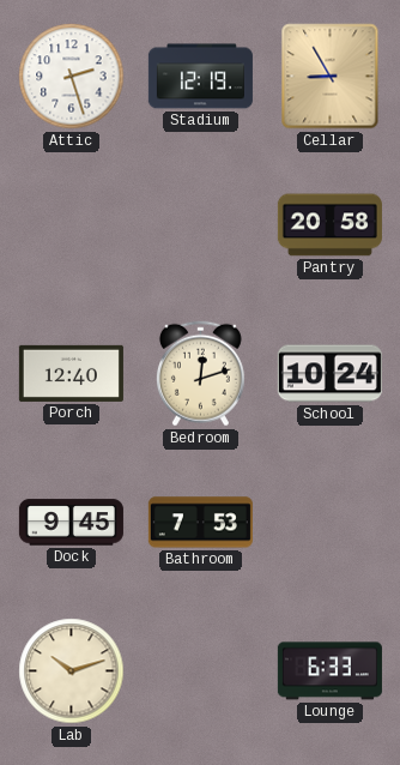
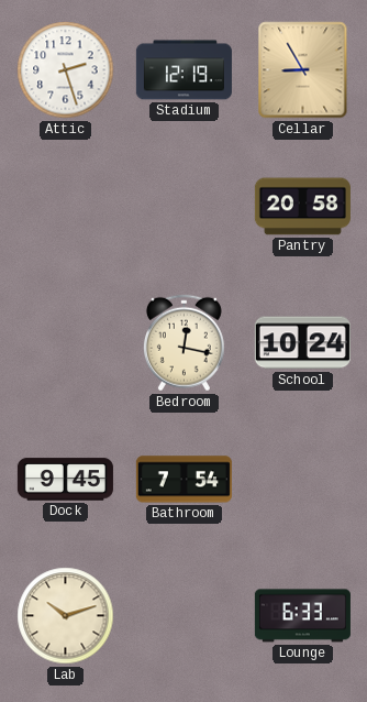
Porch: 12:40 -> none (71, 373)
Bedroom: 12:12 -> 12:17 (183, 343)
Bathroom: 7:53 -> 7:54 (183, 480)
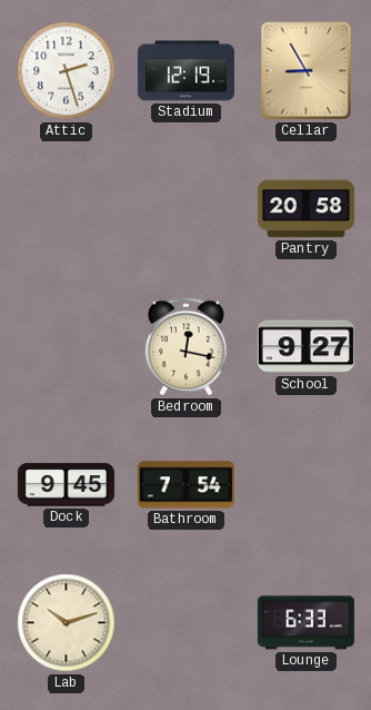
School: 10:24 -> 9:27 (305, 347)
